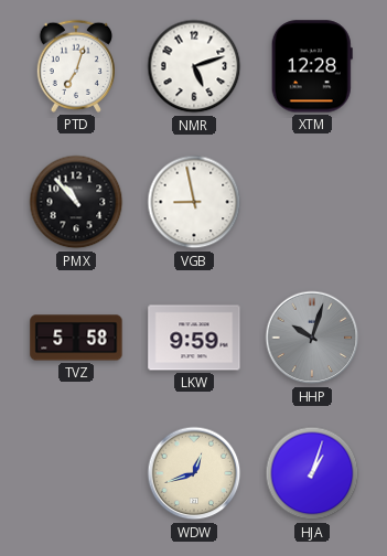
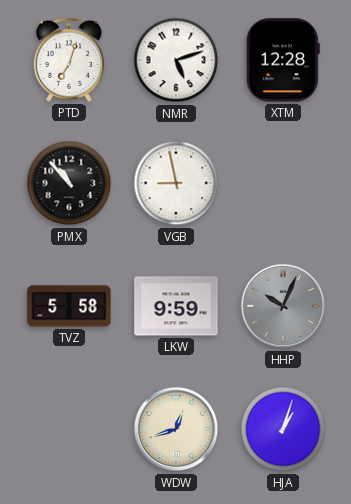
HHP: 10:03 -> 10:04 (283, 306)
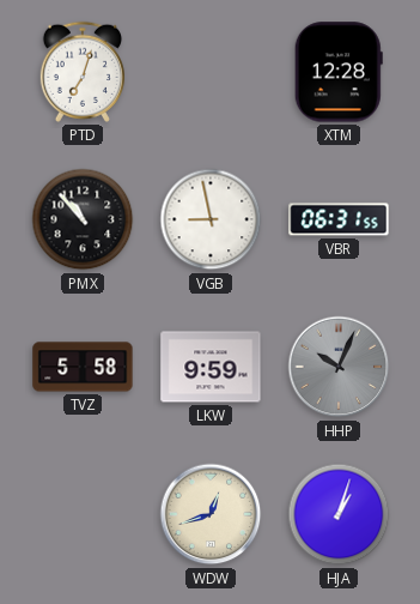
NMR: 5:12 -> none (176, 60)
VBR: none -> 06:31 (339, 219)
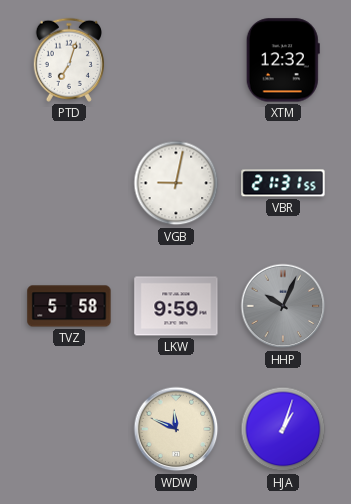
XTM: 12:28 -> 12:32 (283, 60)
PMX: 10:53 -> none (83, 219)
VGB: 8:58 -> 9:02 (176, 183)
VBR: 06:31 -> 21:31 (283, 183)
WDW: 12:42 -> 11:49 (176, 429)
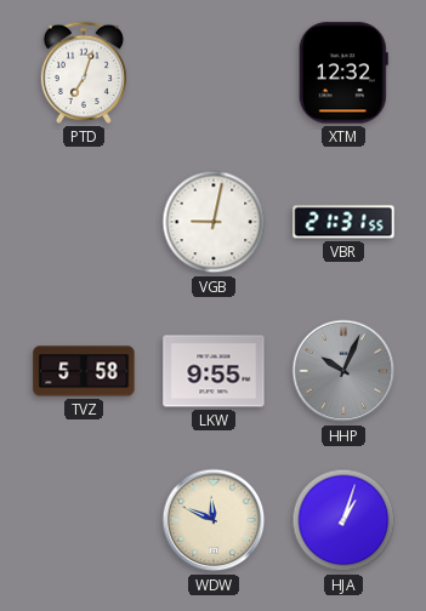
LKW: 9:59 -> 9:55 (214, 371)
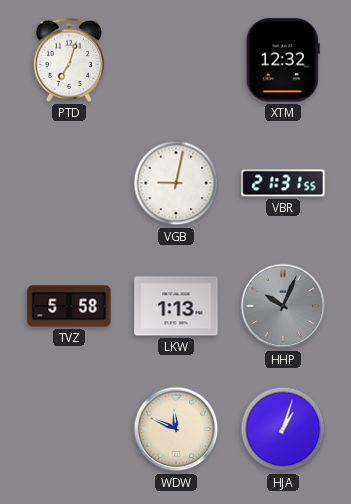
LKW: 9:55 -> 1:13 (176, 306)
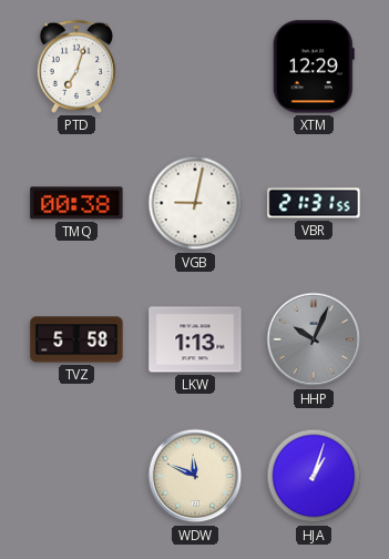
XTM: 12:32 -> 12:29 (314, 67)
TMQ: none -> 00:38 (76, 203)
